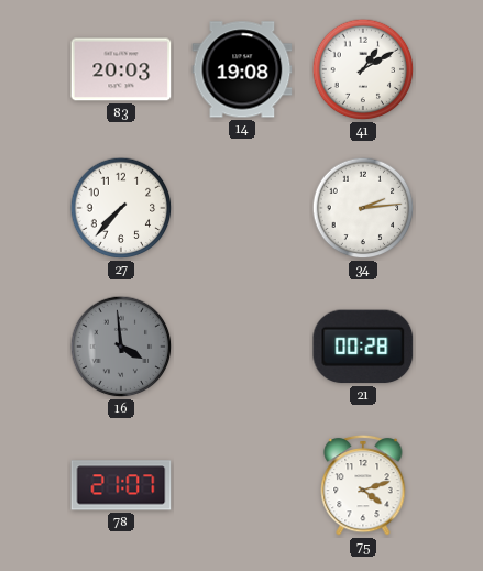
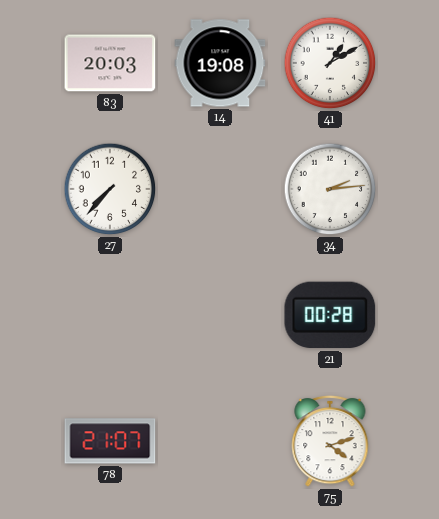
16: 3:59 -> none (121, 347)
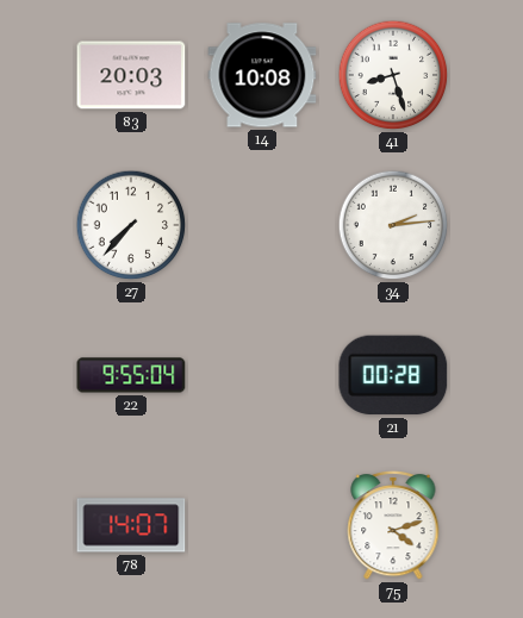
14: 19:08 -> 10:08 (262, 75)
41: 1:10 -> 8:27 (393, 75)
22: none -> 9:55 (131, 375)
78: 21:07 -> 14:07 (131, 525)
